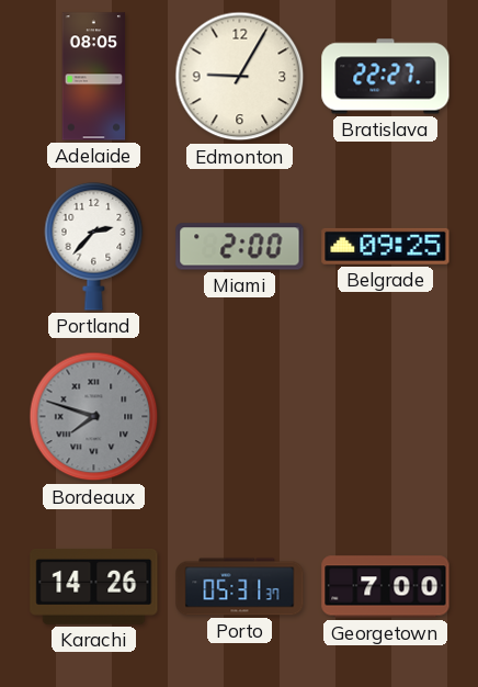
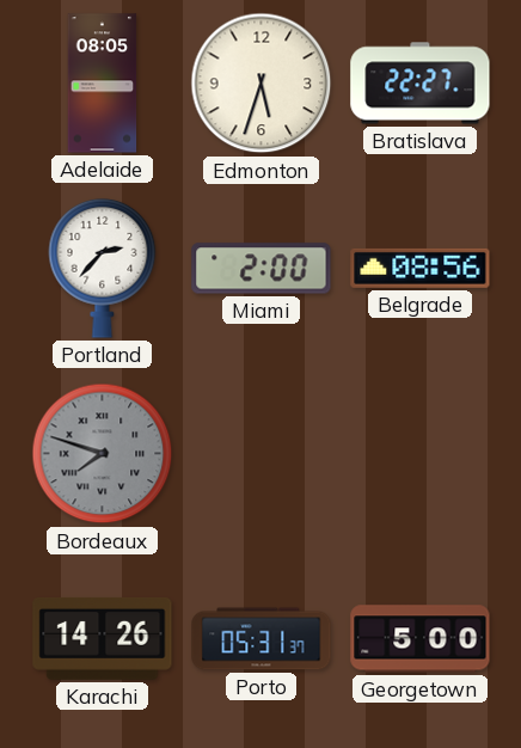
Edmonton: 9:05 -> 5:33 (262, 84)
Belgrade: 09:25 -> 08:56 (421, 268)
Georgetown: 7:00 -> 5:00 (421, 639)
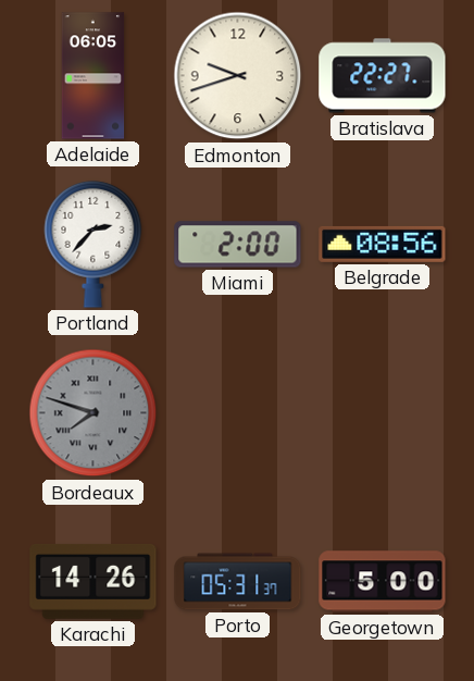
Adelaide: 08:05 -> 06:05 (93, 76)
Edmonton: 5:33 -> 9:42 (238, 76)
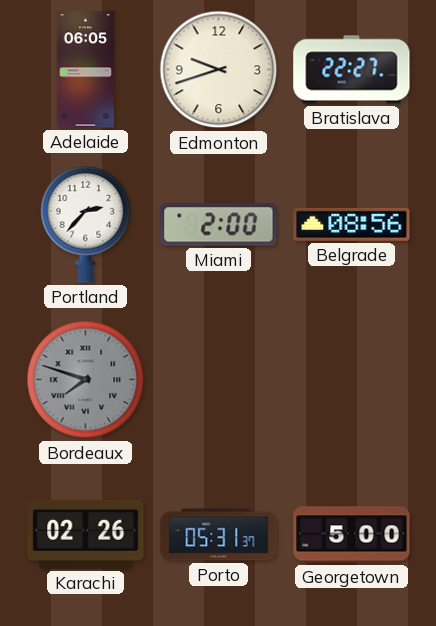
Karachi: 14:26 -> 02:26 (86, 534)
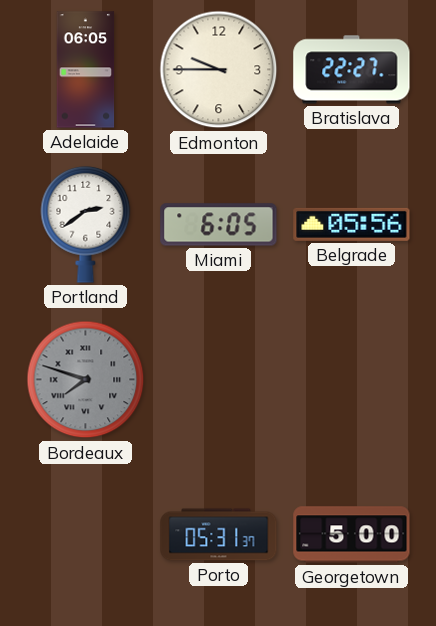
Edmonton: 9:42 -> 9:45 (219, 70)
Portland: 2:37 -> 2:39 (86, 224)
Miami: 2:00 -> 6:05 (219, 225)
Belgrade: 08:56 -> 05:56 (352, 224)
Karachi: 02:26 -> none (86, 534)
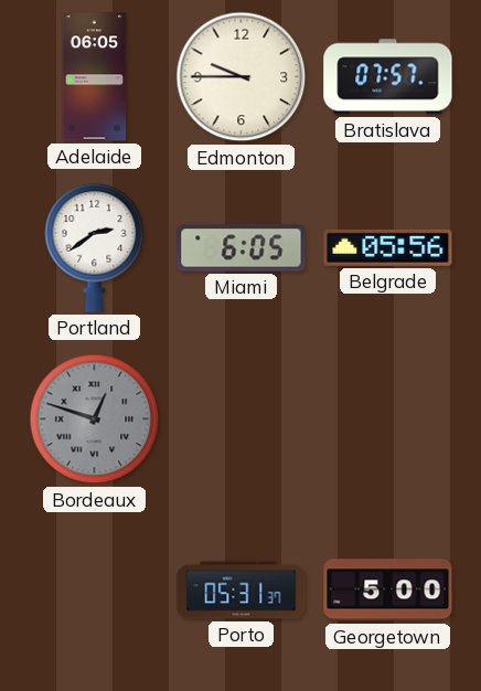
Bratislava: 22:27 -> 07:57 (388, 77)
Bordeaux: 7:48 -> 12:48 (95, 419)
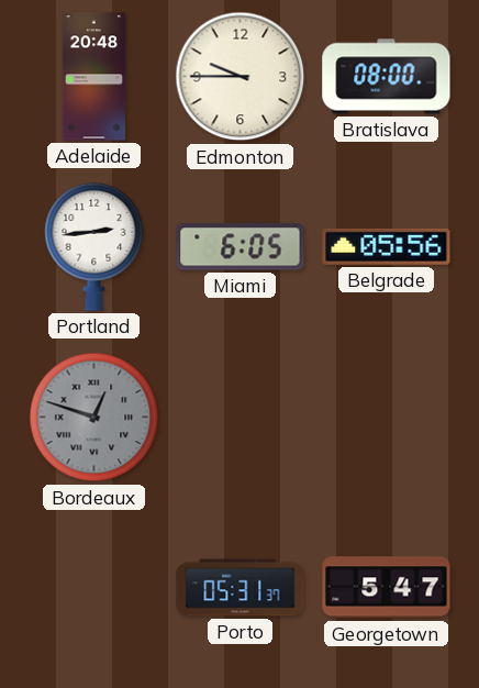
Adelaide: 06:05 -> 20:48 (94, 77)
Bratislava: 07:57 -> 08:00 (387, 77)
Portland: 2:39 -> 2:44 (94, 246)
Georgetown: 5:00 -> 5:47 (387, 588)
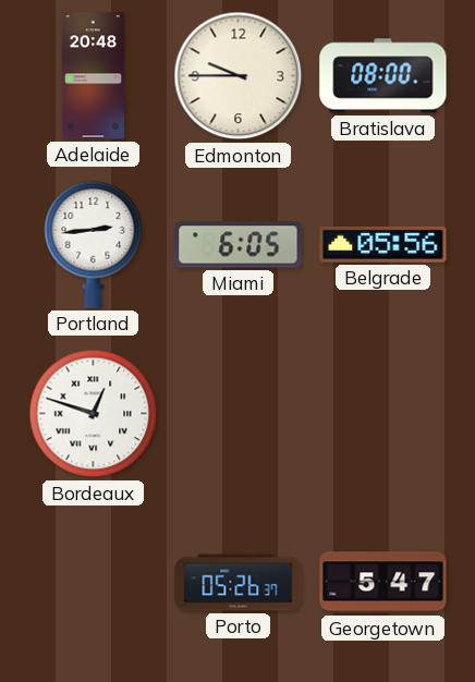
Bordeaux dial: grey -> white (94, 414)
Porto: 05:31 -> 05:26 (239, 583)
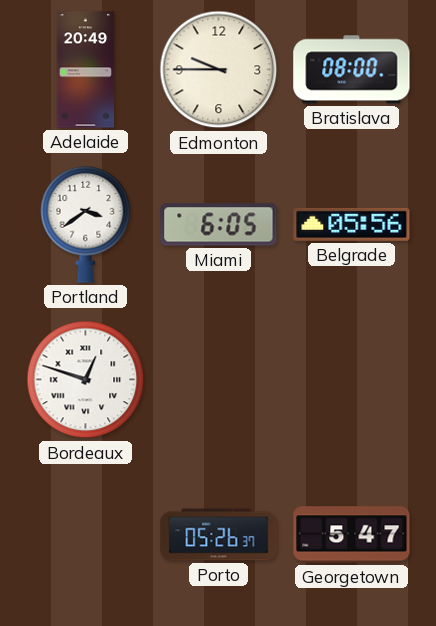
Adelaide: 20:48 -> 20:49 (86, 70)
Portland: 2:44 -> 3:39 (86, 224)
